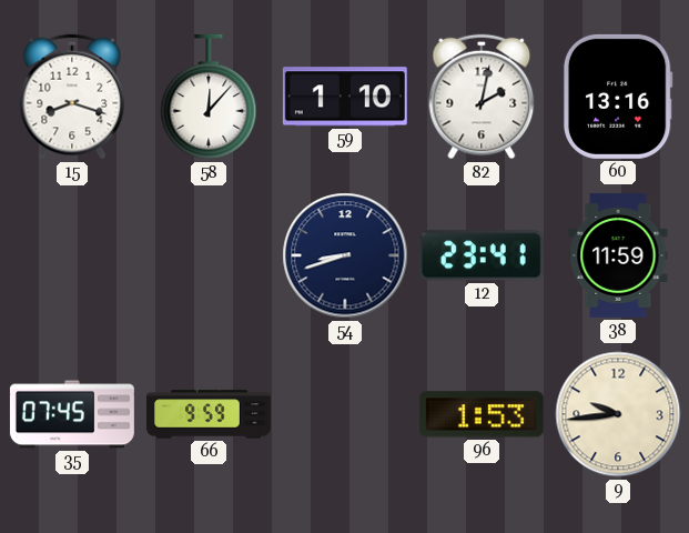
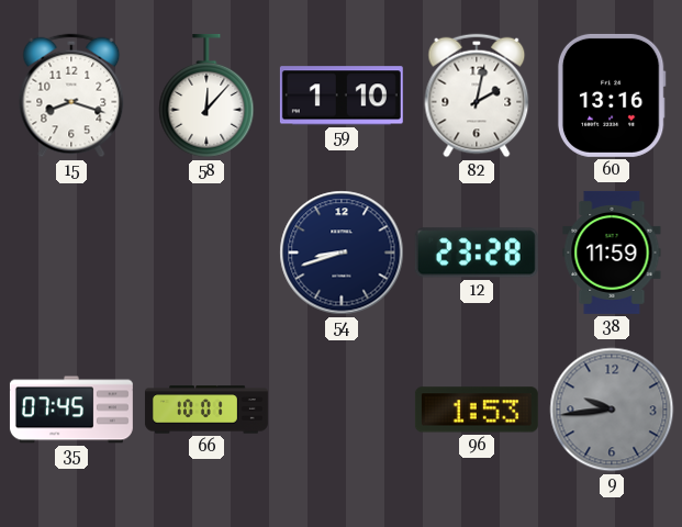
12: 23:41 -> 23:28 (477, 253)
66: 9:59 -> 10:01 (206, 410)
9 dial: cream -> grey (612, 410)
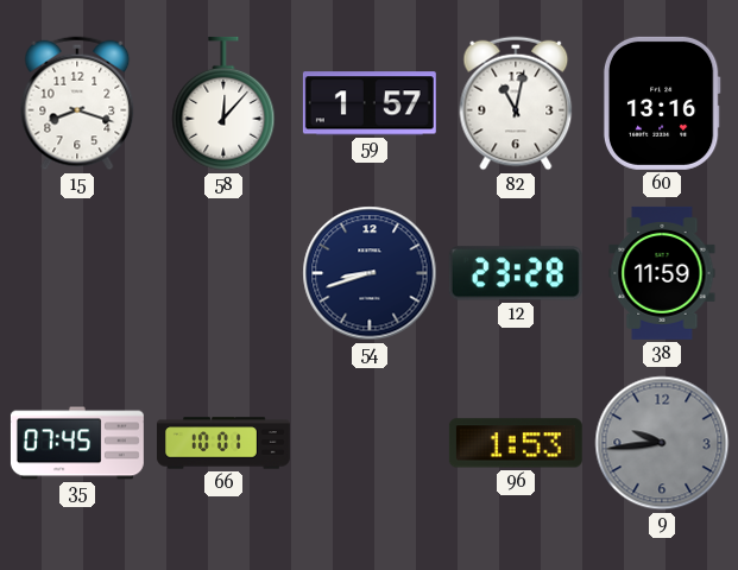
59: 1:10 -> 1:57 (370, 103)
82: 2:02 -> 11:02 (516, 103)
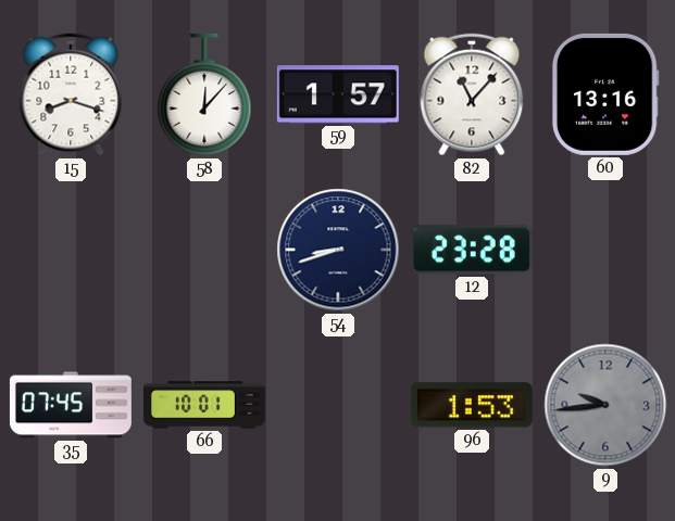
82: 11:02 -> 11:07 (472, 94)
38: 11:59 -> none (662, 273)
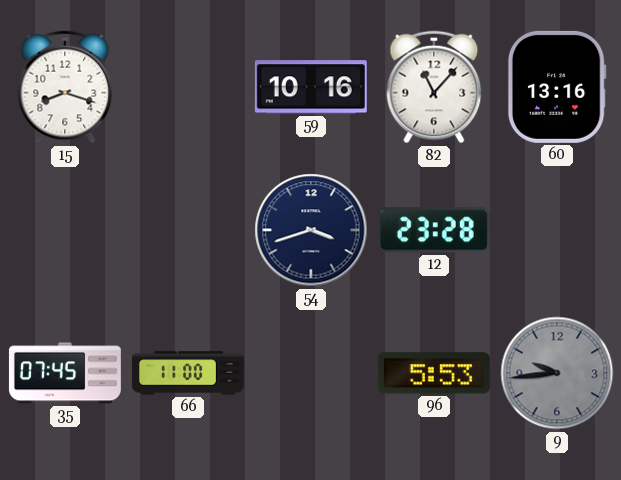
58: 12:07 -> none (204, 94)
59: 1:57 -> 10:16 (311, 87)
54: 8:42 -> 3:42 (311, 230)
66: 10:01 -> 11:00 (188, 373)
96: 1:53 -> 5:53 (434, 373)
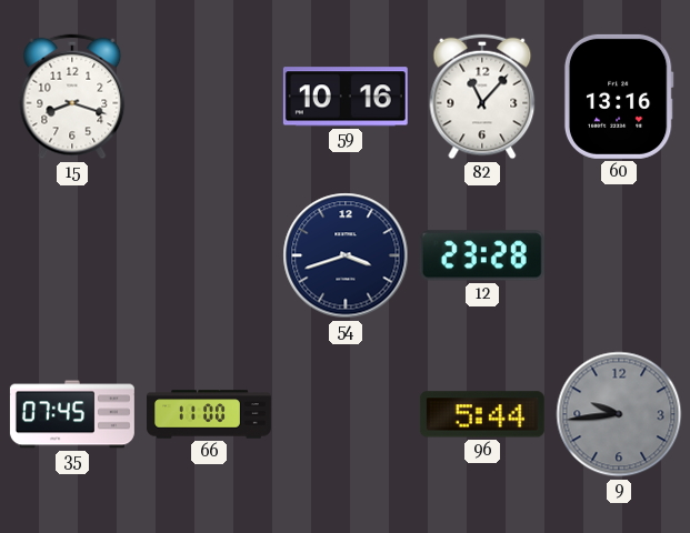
96: 5:53 -> 5:44 (482, 414)
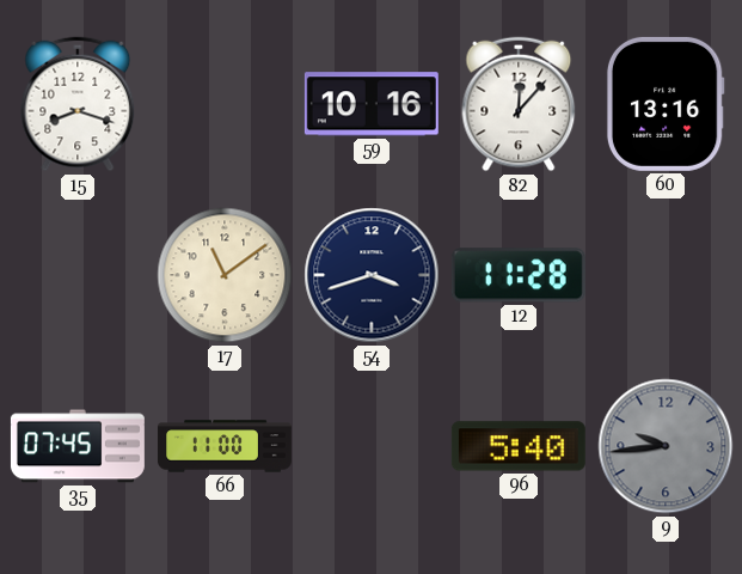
82: 11:07 -> 12:07 (519, 104)
17: none -> 11:09 (225, 275)
12: 23:28 -> 11:28 (519, 275)
96: 5:44 -> 5:40 (519, 446)
